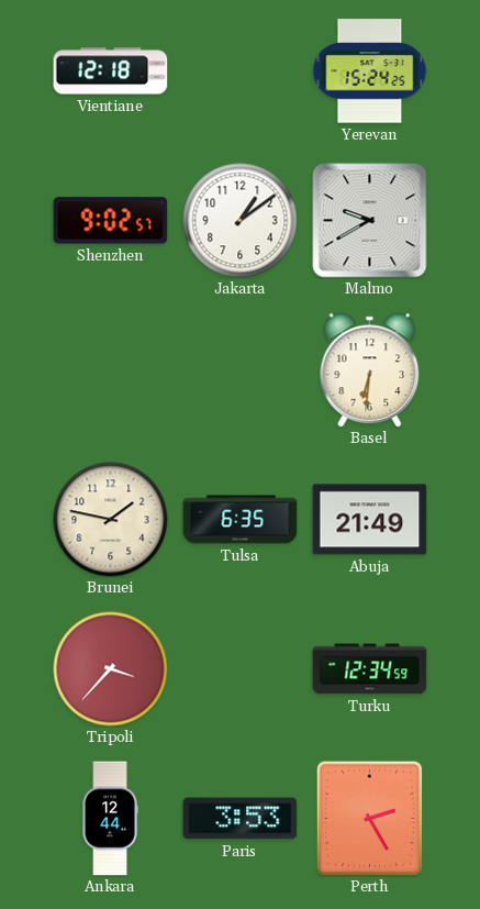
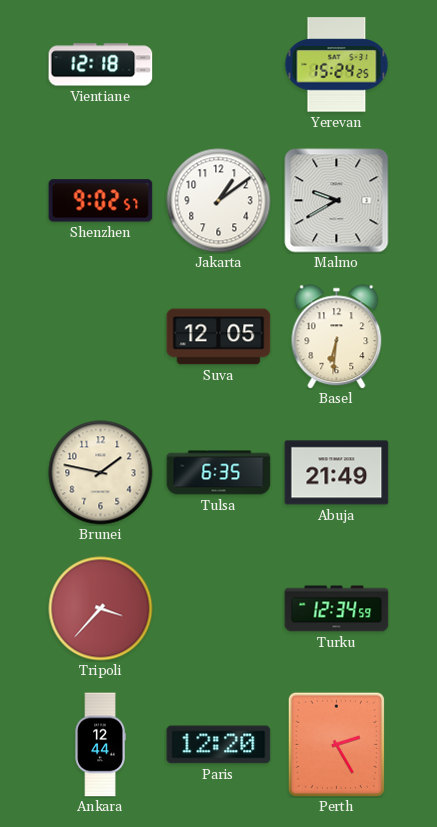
Suva: none -> 12:05 (219, 337)
Paris: 3:53 -> 12:20 (219, 745)
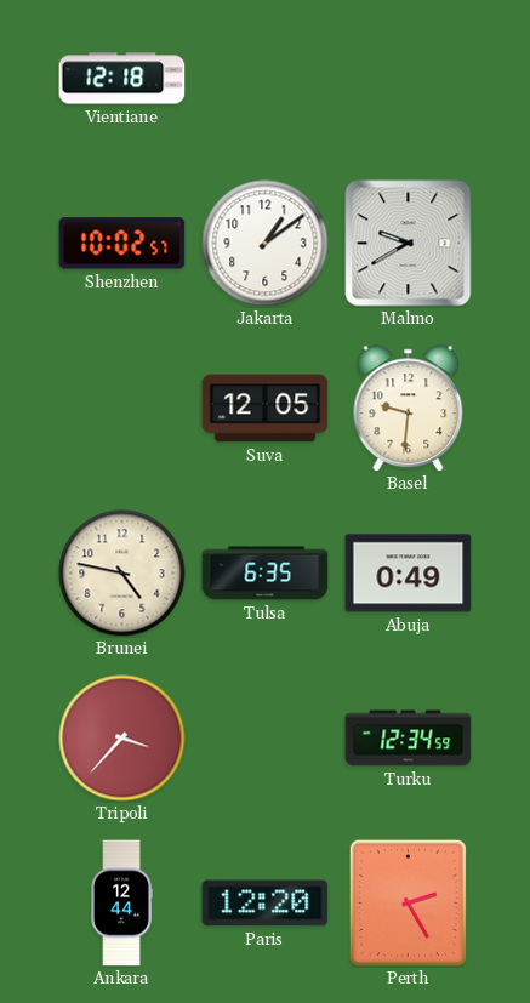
Yerevan: 15:24 -> none (337, 65)
Shenzhen: 9:02 -> 10:02 (122, 244)
Basel: 6:31 -> 9:31 (409, 409)
Brunei: 1:47 -> 4:47 (122, 574)
Abuja: 21:49 -> 0:49 (409, 574)
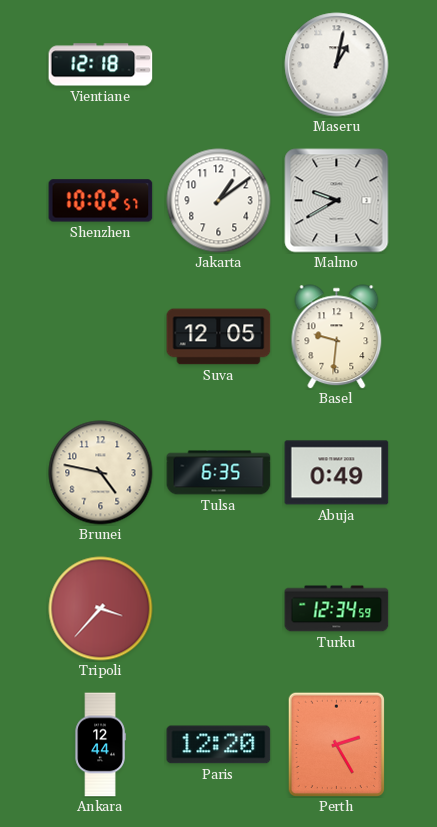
Maseru: none -> 1:02 (337, 65)
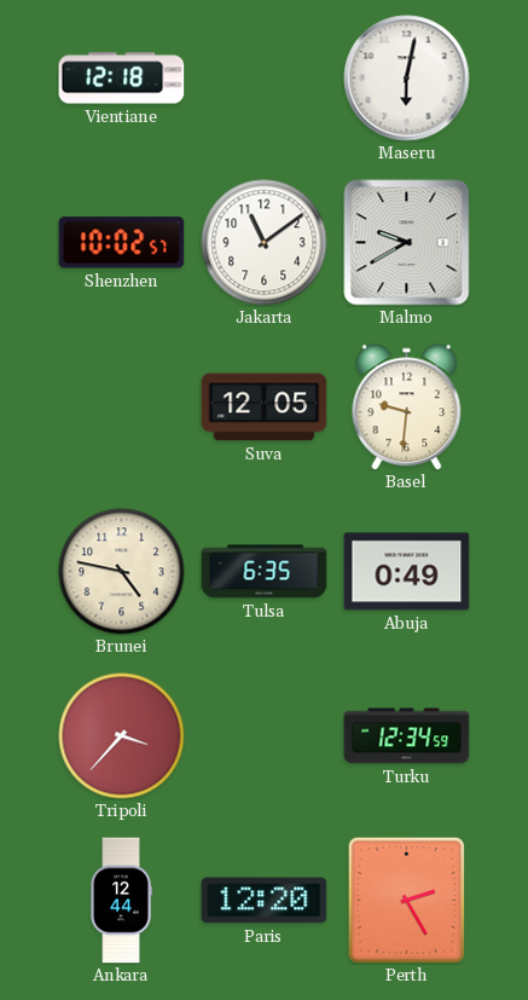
Maseru: 1:02 -> 6:02 (407, 79)
Jakarta: 1:09 -> 11:09 (265, 243)
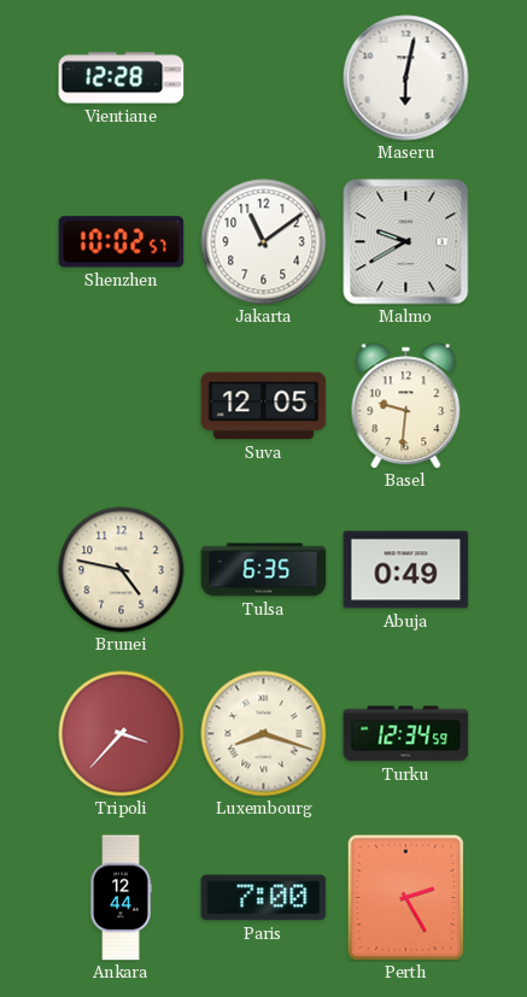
Vientiane: 12:18 -> 12:28 (122, 78)
Luxembourg: none -> 8:18 (264, 734)
Paris: 12:20 -> 7:00 (264, 898)
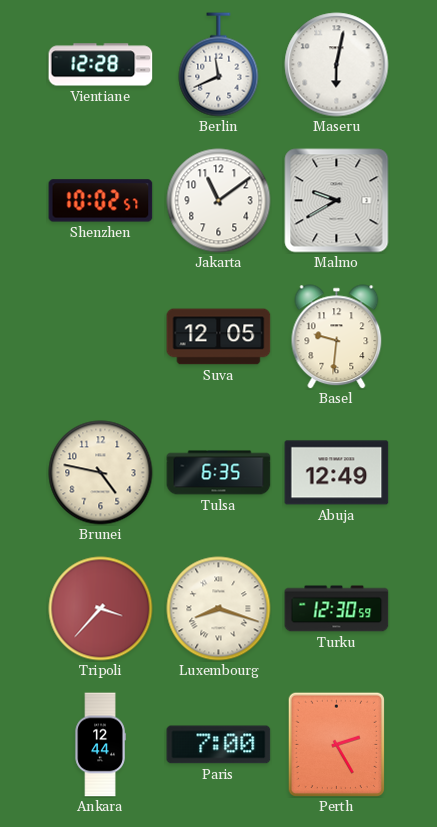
Berlin: none -> 11:41 (219, 65)
Abuja: 0:49 -> 12:49 (337, 473)
Turku: 12:34 -> 12:30 (337, 609)
